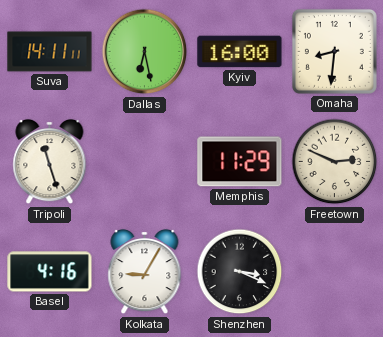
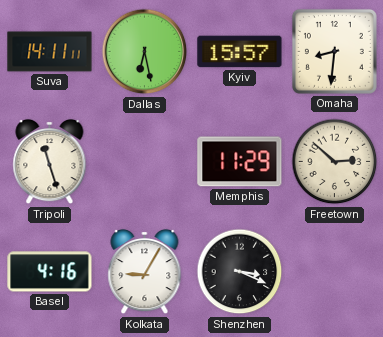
Kyiv: 16:00 -> 15:57 (240, 52)
Freetown: 2:49 -> 2:52 (335, 162)
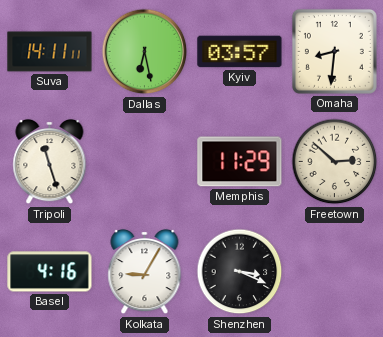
Kyiv: 15:57 -> 03:57 (240, 52)
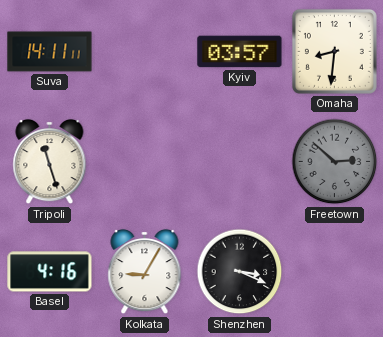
Dallas: 6:28 -> none (145, 52)
Memphis: 11:29 -> none (240, 162)
Freetown dial: cream -> grey (335, 162)
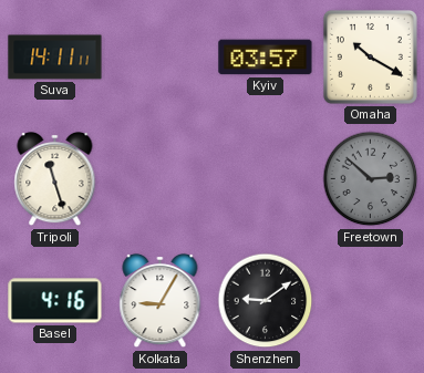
Omaha: 8:31 -> 10:20 (370, 56)
Shenzhen: 3:19 -> 9:09 (266, 301)
